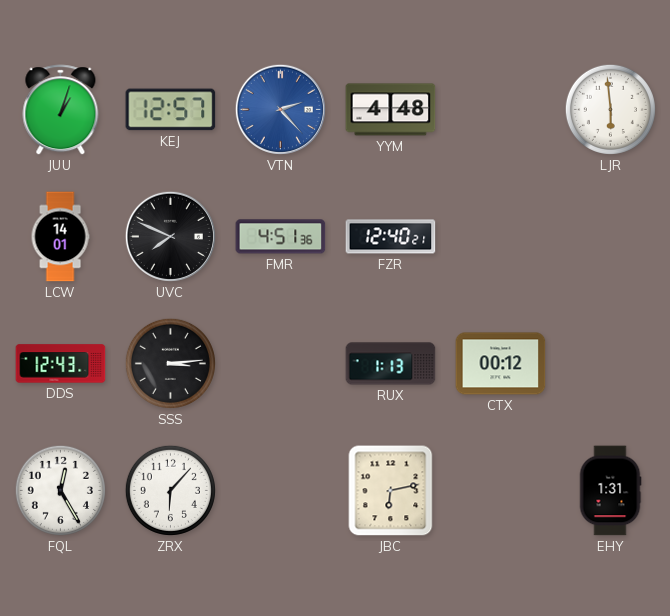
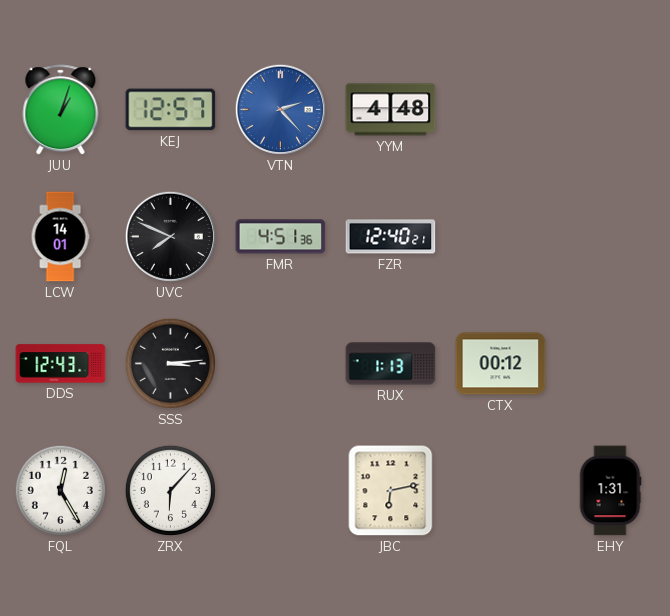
LJR: 5:59 -> none (610, 109)
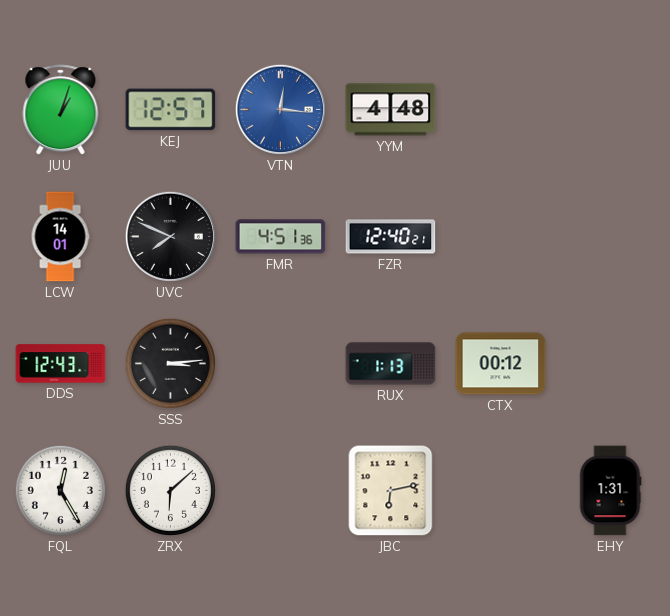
VTN: 2:23 -> 12:16 (280, 109)
ZRX: 6:07 -> 6:08 (170, 490)
